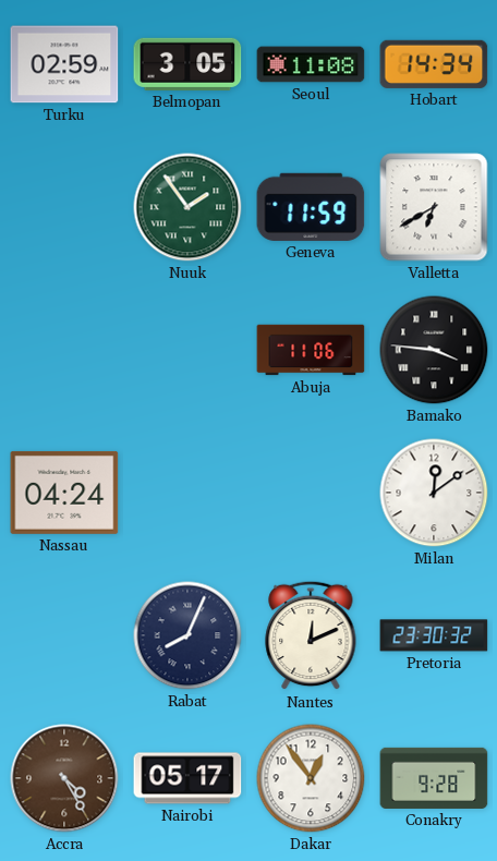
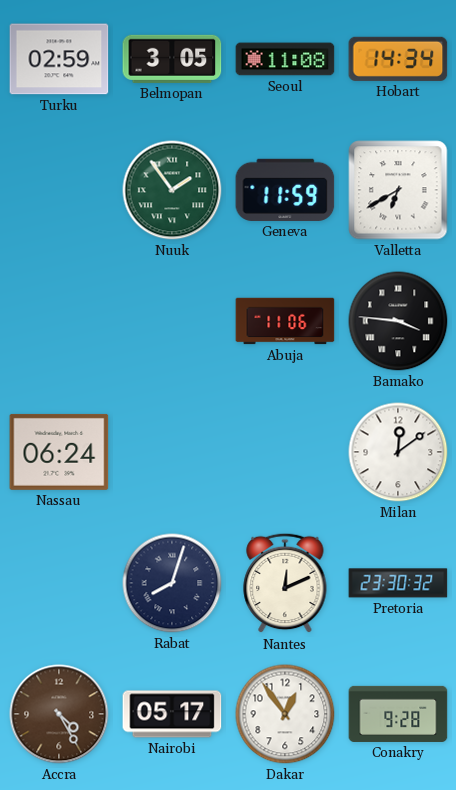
Nassau: 04:24 -> 06:24 (59, 452)
Rabat: 8:04 -> 8:03 (172, 583)
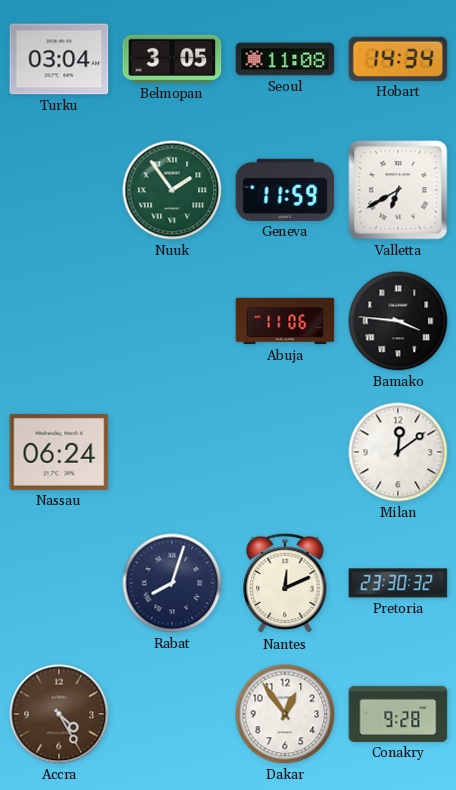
Turku: 02:59 -> 03:04 (59, 59)
Nairobi: 05:17 -> none (172, 714)
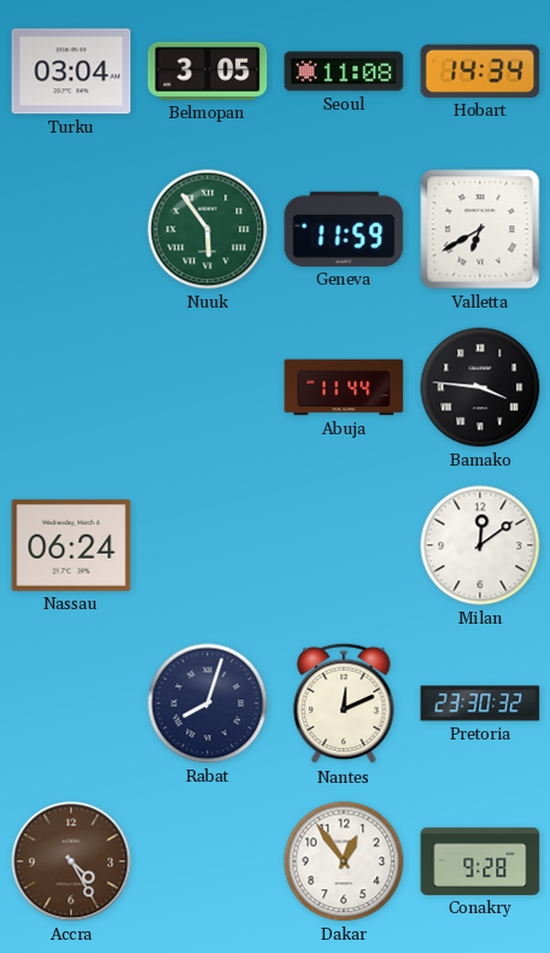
Nuuk: 1:54 -> 5:54 (207, 229)
Abuja: 11:06 -> 11:44 (344, 387)
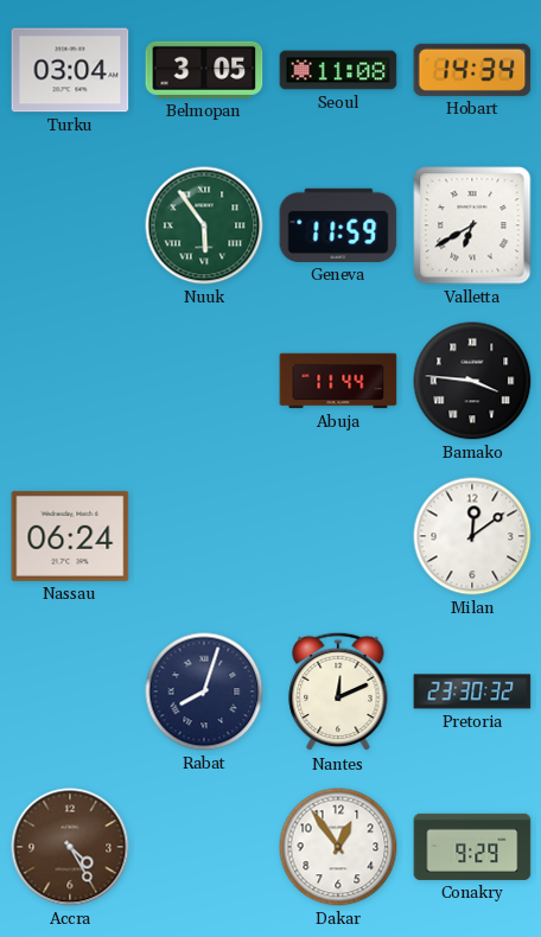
Conakry: 9:28 -> 9:29 (472, 847)
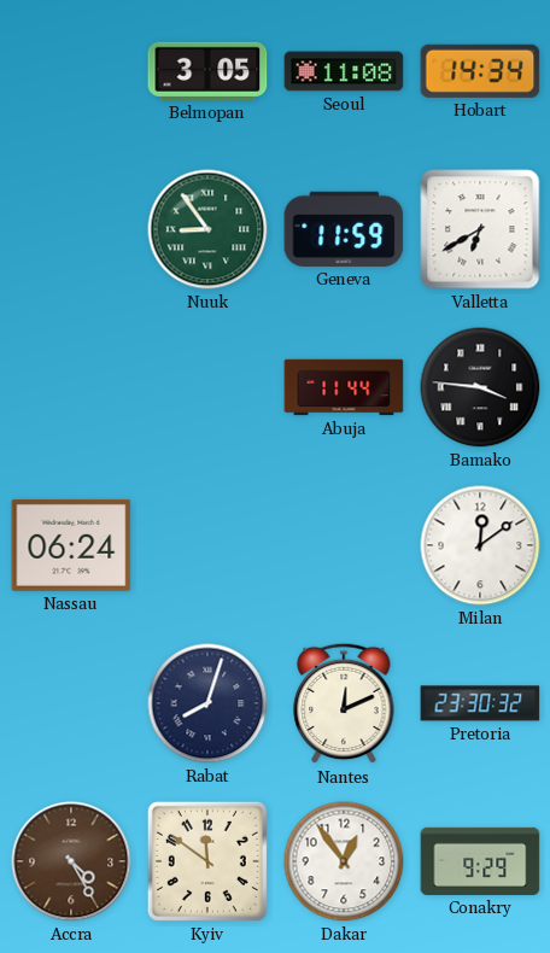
Turku: 03:04 -> none (70, 70)
Nuuk: 5:54 -> 8:54 (207, 229)
Kyiv: none -> 11:51 (207, 861)
